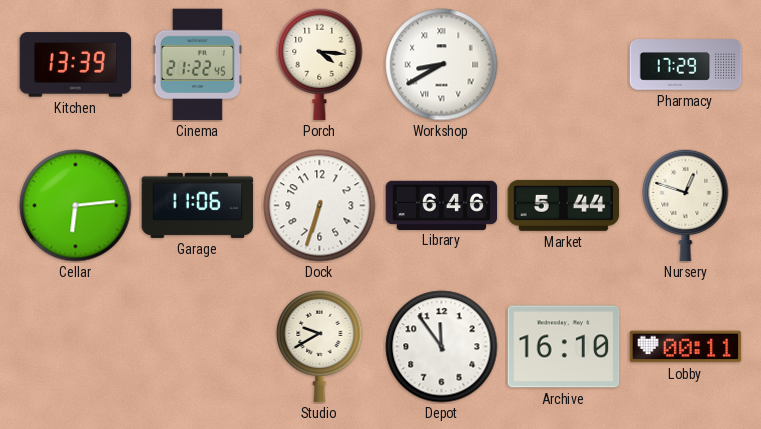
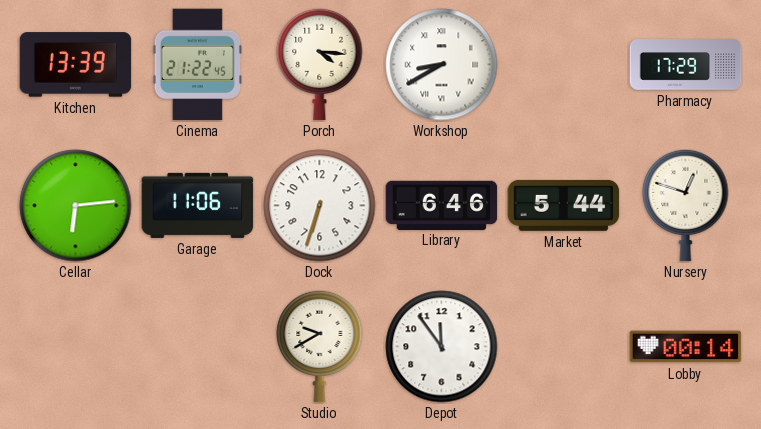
Archive: 16:10 -> none (564, 347)
Lobby: 00:11 -> 00:14 (686, 347)
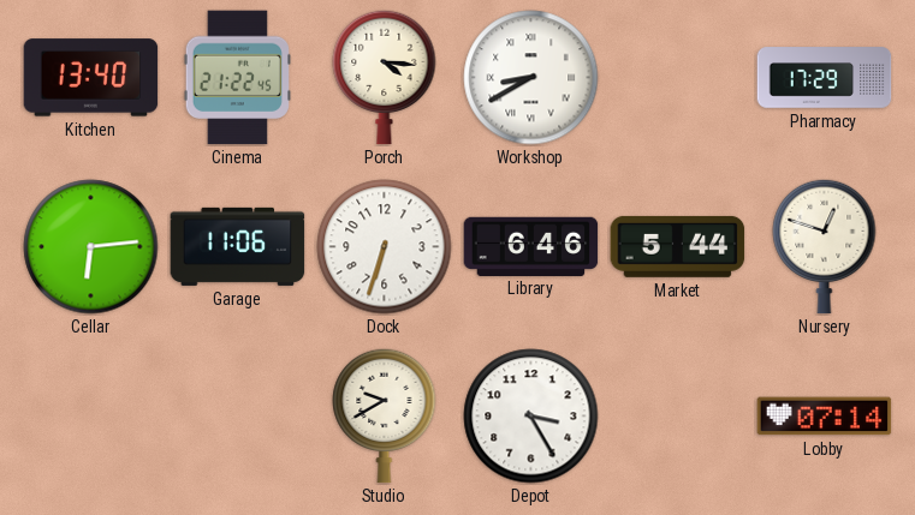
Kitchen: 13:39 -> 13:40 (91, 78)
Depot: 11:54 -> 3:25 (531, 417)
Lobby: 00:14 -> 07:14 (825, 417)
